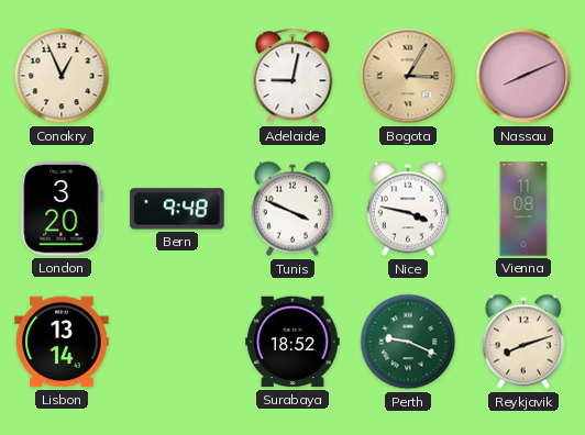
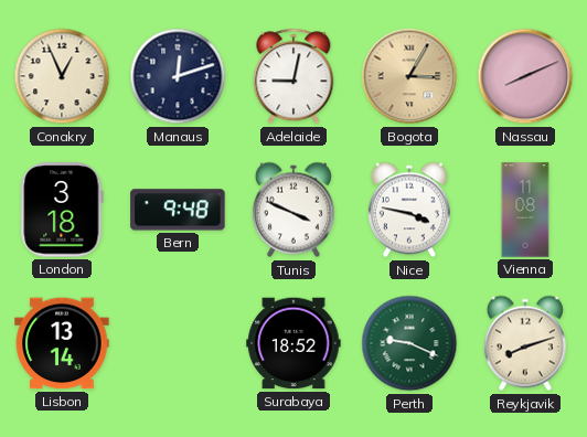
Manaus: none -> 12:12 (178, 76)
London: 3:20 -> 3:18 (62, 210)
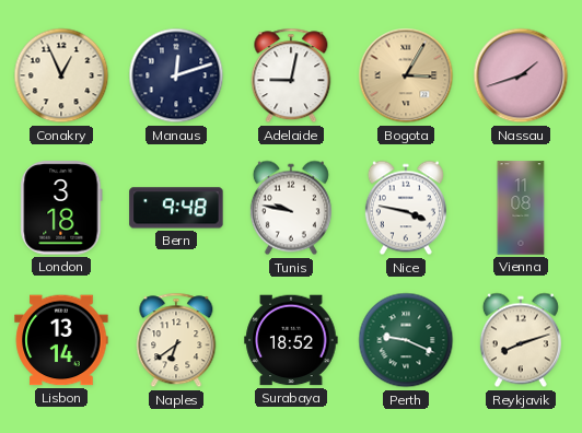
Nassau: 8:11 -> 1:42 (521, 75)
Tunis: 3:49 -> 9:47 (291, 208)
Naples: none -> 6:39 (176, 340)
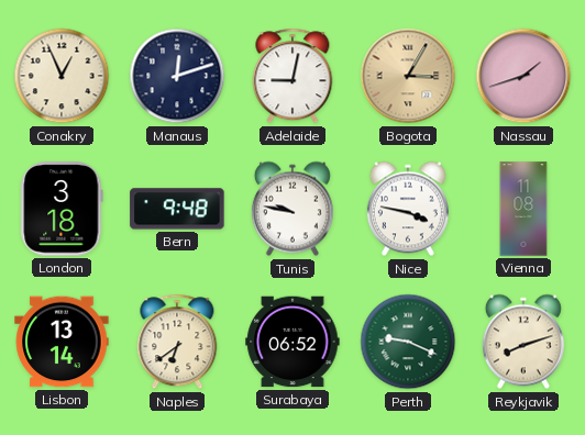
Surabaya: 18:52 -> 06:52 (292, 342)
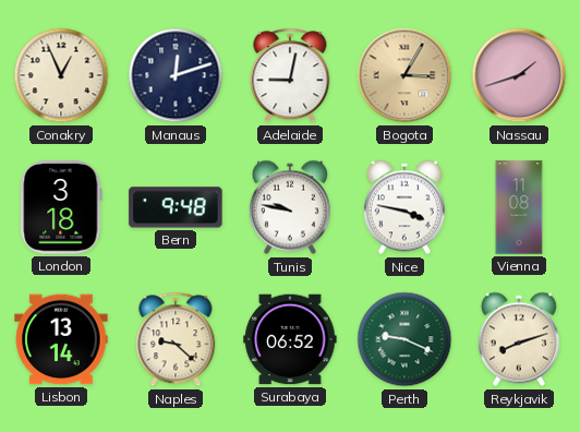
Naples: 6:39 -> 9:22 (176, 339)
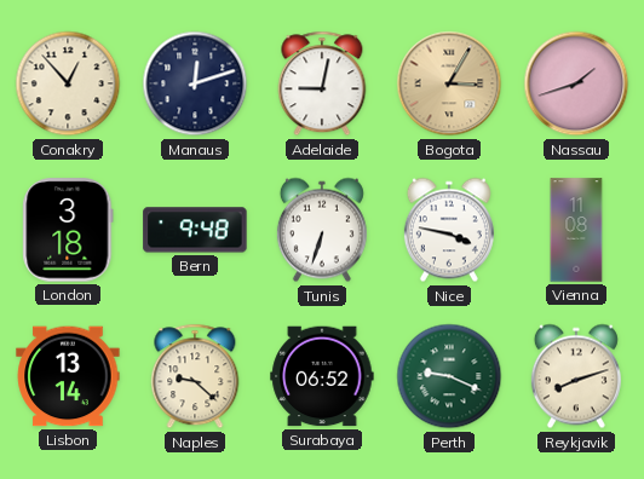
Conakry: 12:56 -> 12:53 (68, 83)
Tunis: 9:47 -> 6:33 (322, 230)
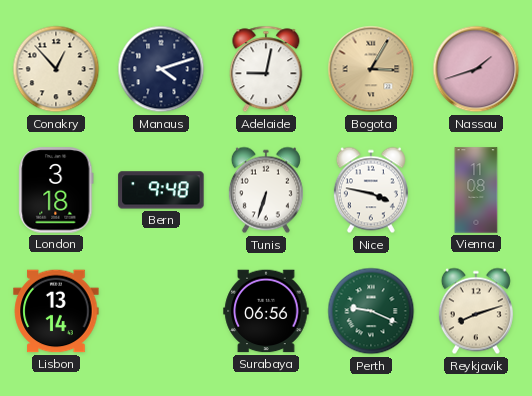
Manaus: 12:12 -> 4:12 (161, 69)
Naples: 9:22 -> none (195, 376)
Surabaya: 06:52 -> 06:56 (266, 311)
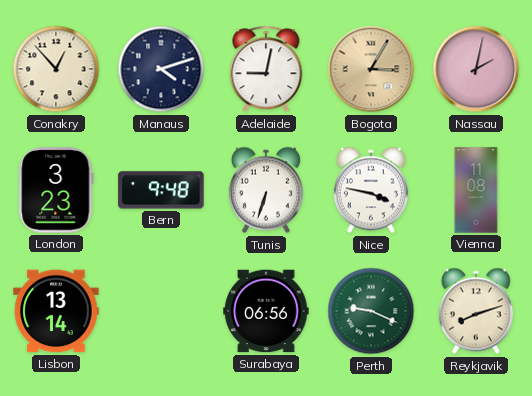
Nassau: 1:42 -> 2:02 (476, 69)
London: 3:18 -> 3:23 (56, 190)
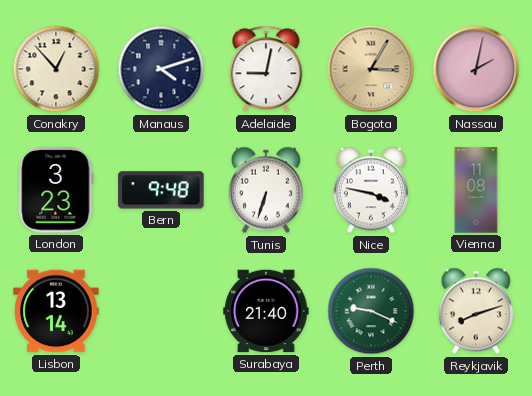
Surabaya: 06:56 -> 21:40 (266, 311)
